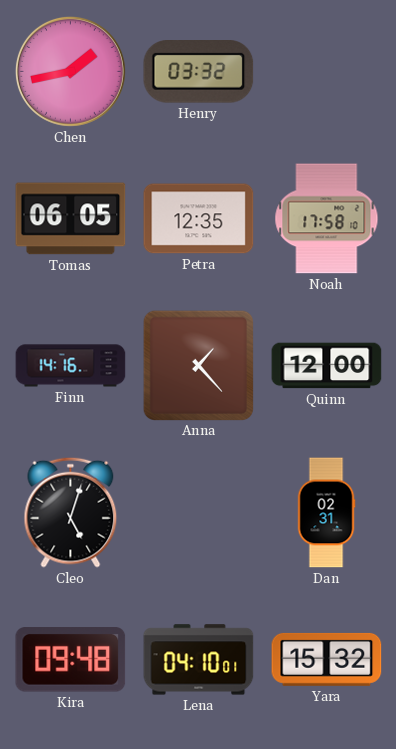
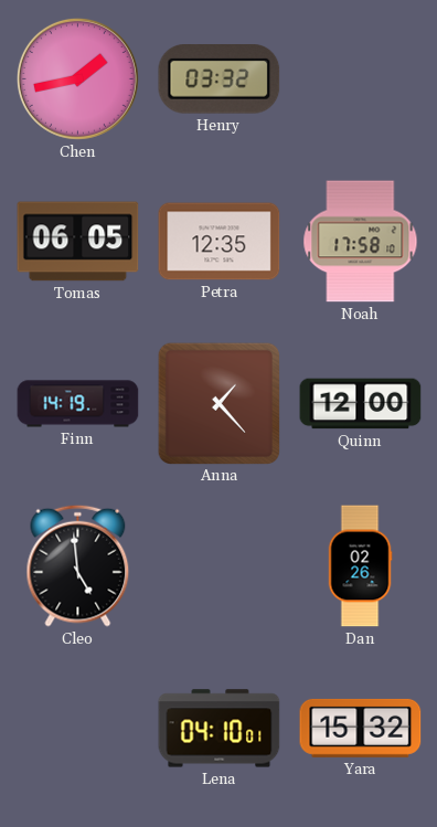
Finn: 14:16 -> 14:19 (78, 404)
Cleo: 5:03 -> 4:59 (78, 565)
Dan: 02:31 -> 02:26 (360, 566)
Kira: 09:48 -> none (71, 660)
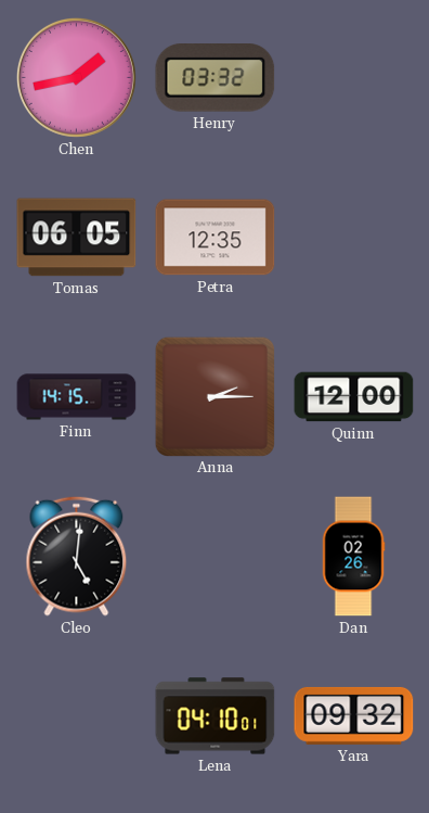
Noah: 17:58 -> none (361, 242)
Finn: 14:19 -> 14:15 (77, 397)
Anna: 1:23 -> 2:15 (214, 396)
Cleo: 4:59 -> 5:01 (77, 556)
Yara: 15:32 -> 09:32 (354, 715)
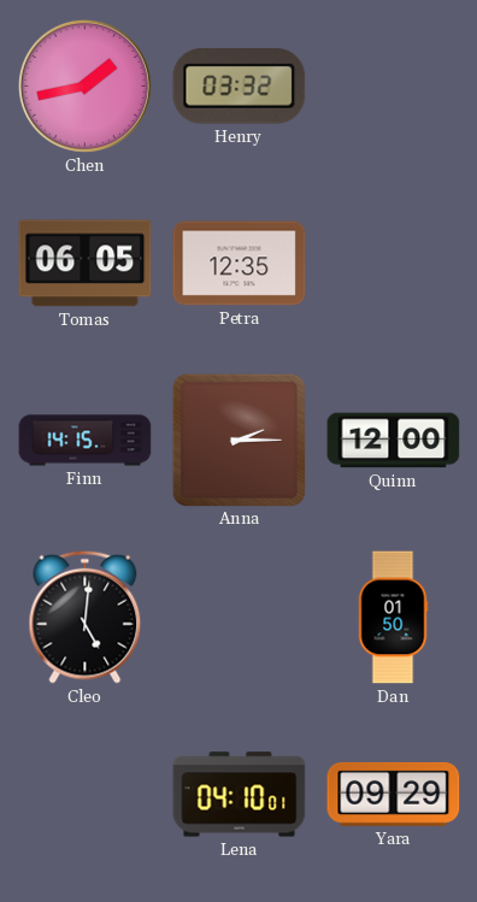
Dan: 02:26 -> 01:50 (393, 618)
Yara: 09:32 -> 09:29 (394, 794)
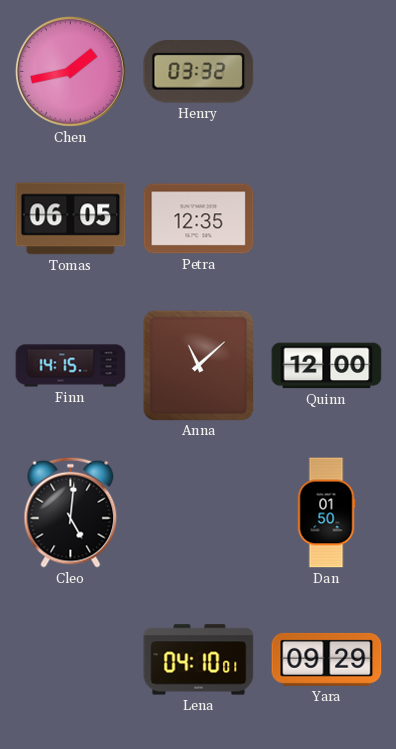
Anna: 2:15 -> 11:08 (198, 365)
